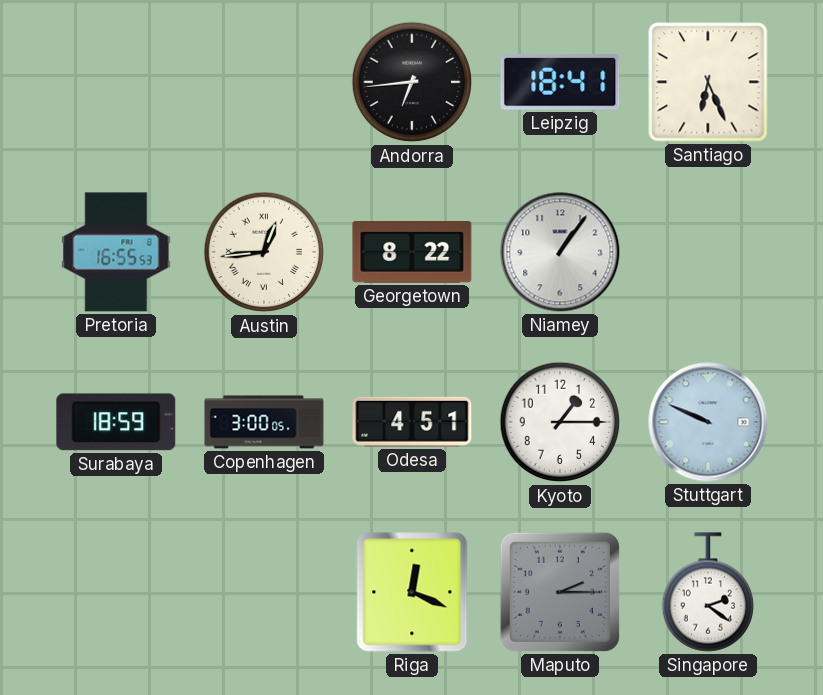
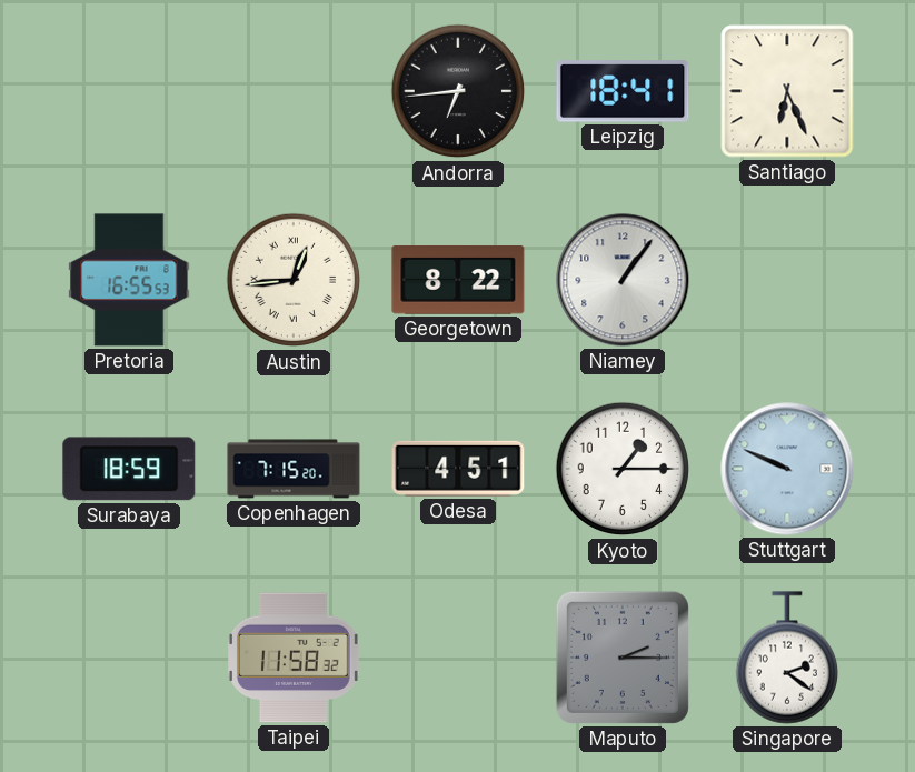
Copenhagen: 3:00 -> 7:15 (294, 469)
Taipei: none -> 11:58 (295, 658)
Riga: 12:19 -> none (412, 592)
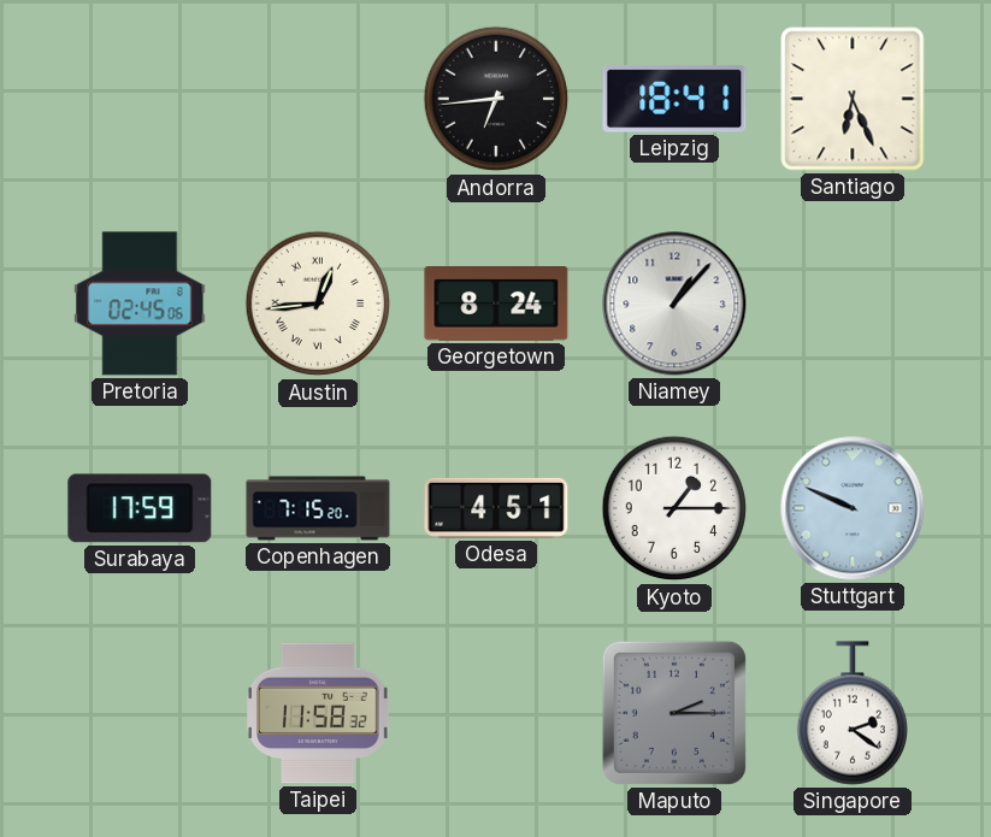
Pretoria: 16:55 -> 02:45 (140, 303)
Georgetown: 8:22 -> 8:24 (496, 305)
Niamey: 1:06 -> 1:07 (674, 303)
Surabaya: 18:59 -> 17:59 (140, 508)
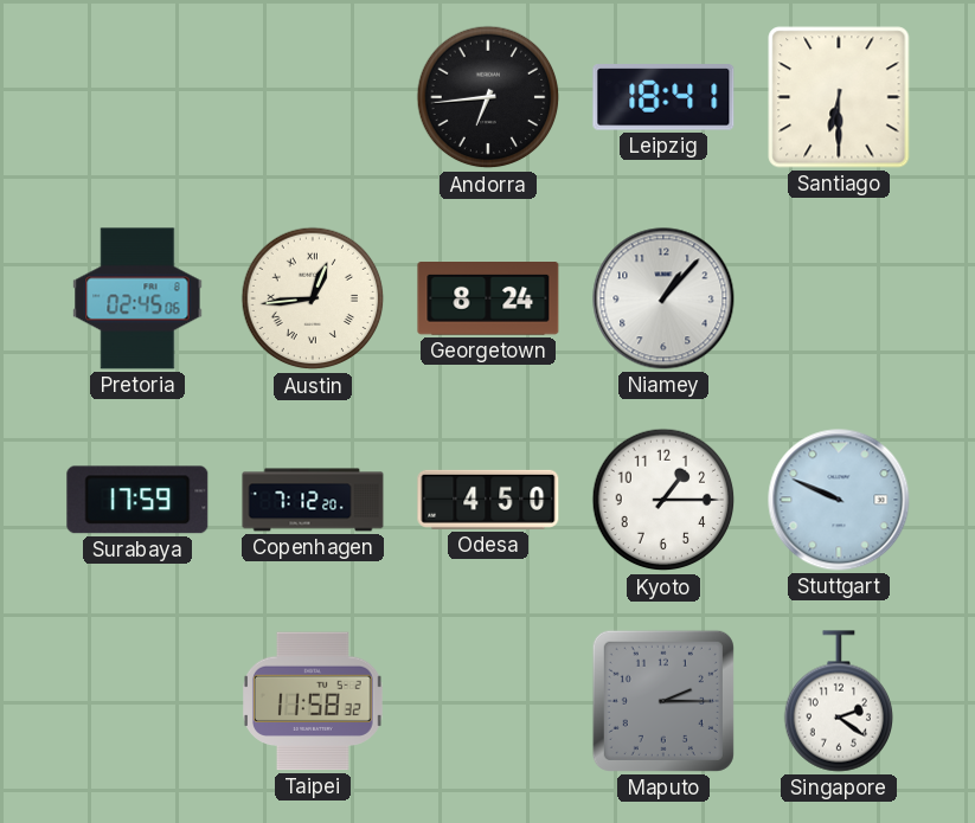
Santiago: 6:26 -> 6:30 (839, 97)
Copenhagen: 7:15 -> 7:12 (313, 500)
Odesa: 4:51 -> 4:50 (488, 500)
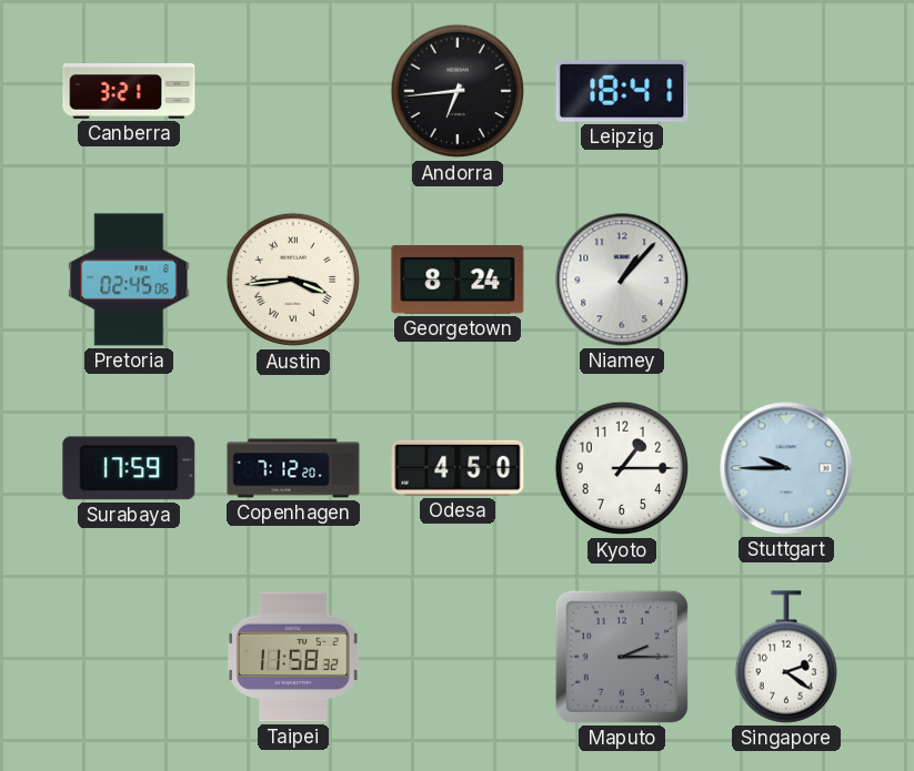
Canberra: none -> 3:21 (129, 92)
Santiago: 6:30 -> none (839, 97)
Austin: 12:44 -> 3:44 (293, 280)
Stuttgart: 9:49 -> 9:45 (786, 468)
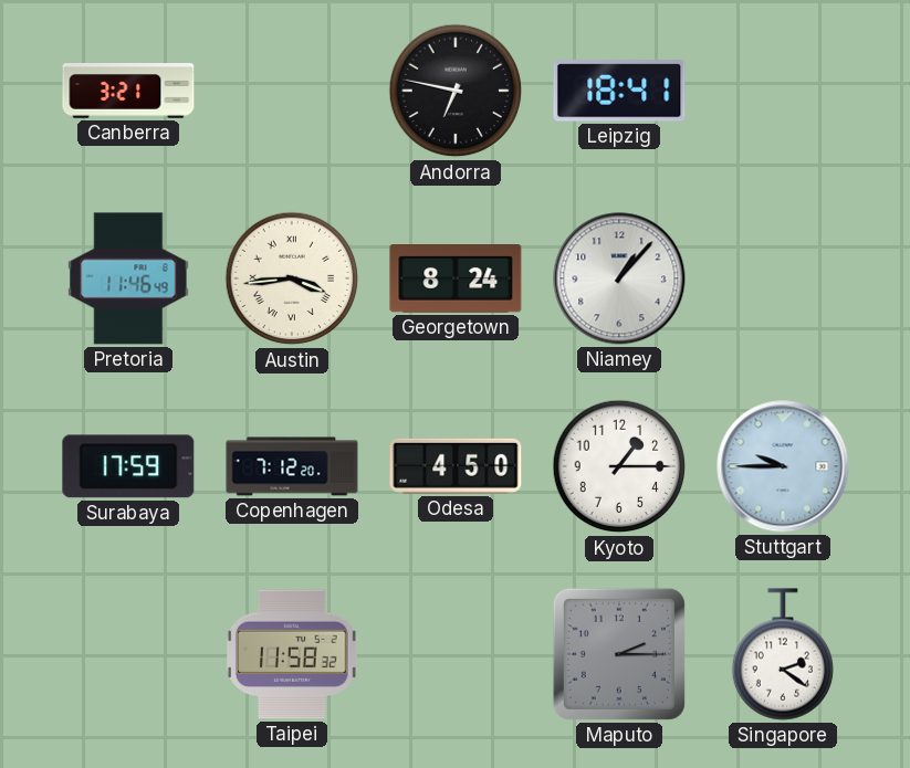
Andorra: 6:44 -> 6:47 (456, 91)
Pretoria: 02:45 -> 11:46 (128, 278)
